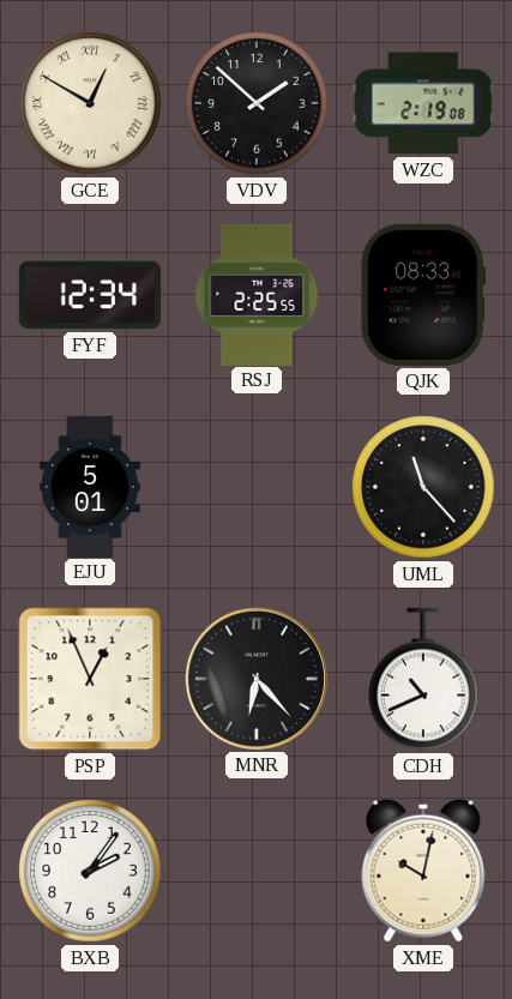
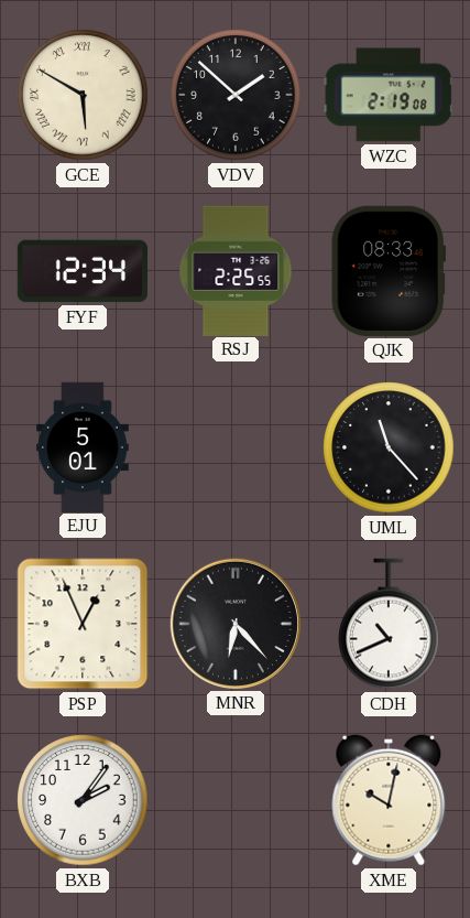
GCE: 12:50 -> 5:50 (83, 95)
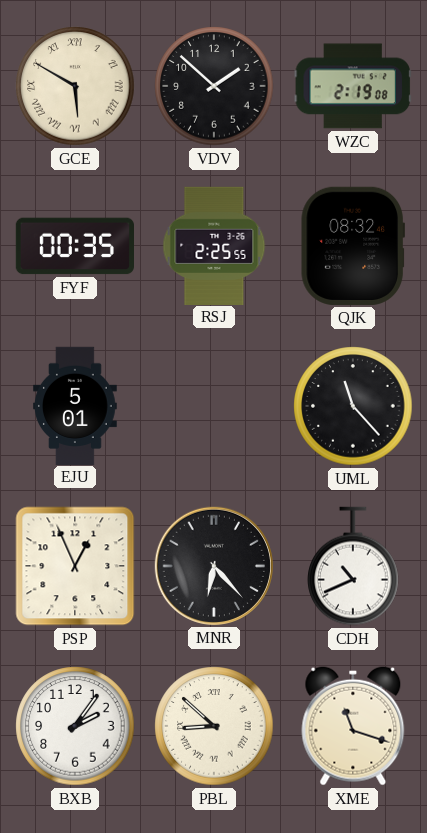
FYF: 12:34 -> 00:35 (74, 246)
QJK: 08:33 -> 08:32 (353, 246)
PBL: none -> 8:52 (214, 726)
XME: 10:02 -> 11:18 (353, 726)
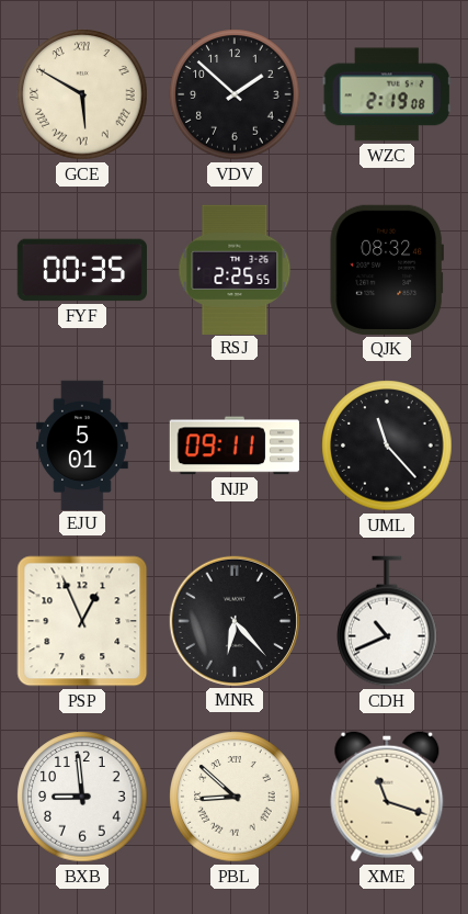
NJP: none -> 09:11 (235, 445)
BXB: 2:06 -> 8:59 (82, 797)
